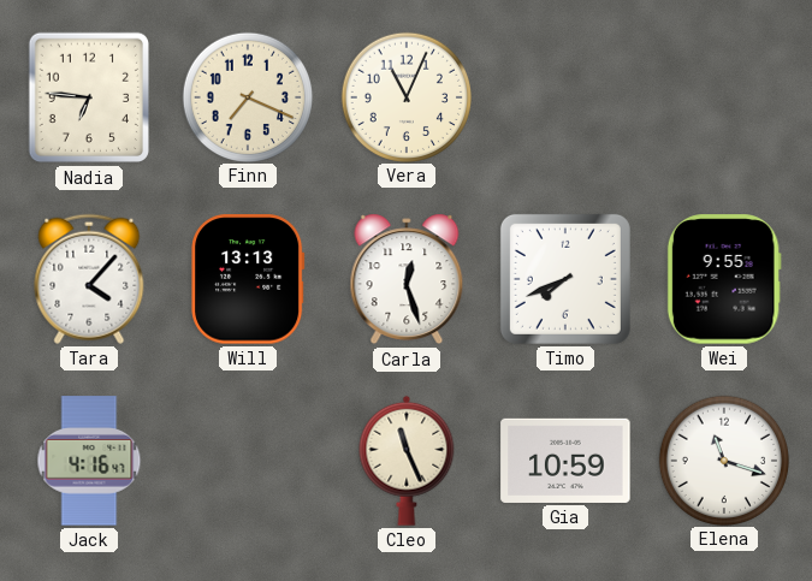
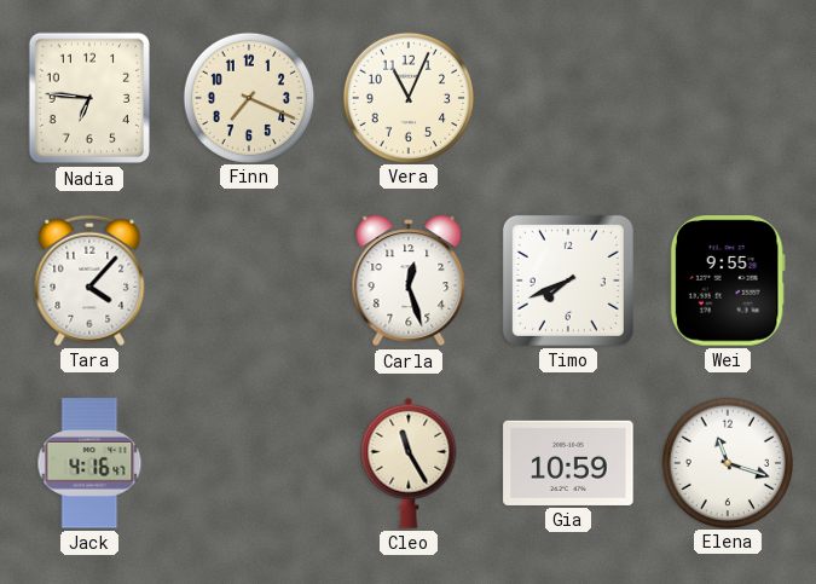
Will: 13:13 -> none (248, 279)
Cleo: 11:26 -> 11:25 (409, 463)
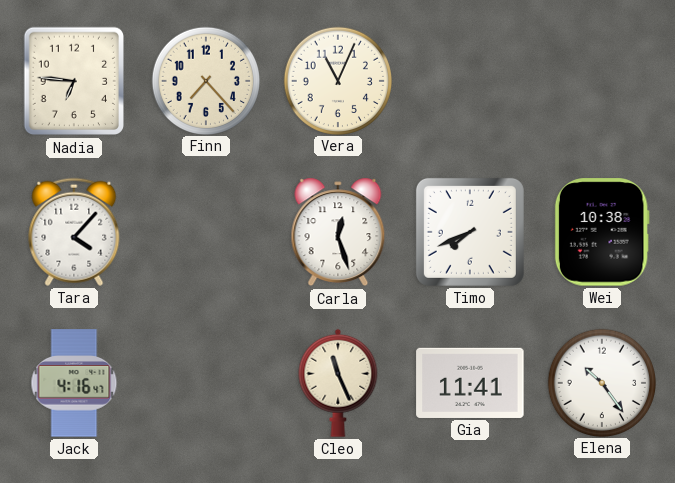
Finn: 7:19 -> 7:23 (205, 80)
Wei: 9:55 -> 10:38 (602, 232)
Cleo: 11:25 -> 11:26 (338, 383)
Gia: 10:59 -> 11:41 (470, 383)
Elena: 11:18 -> 10:24 (601, 382)
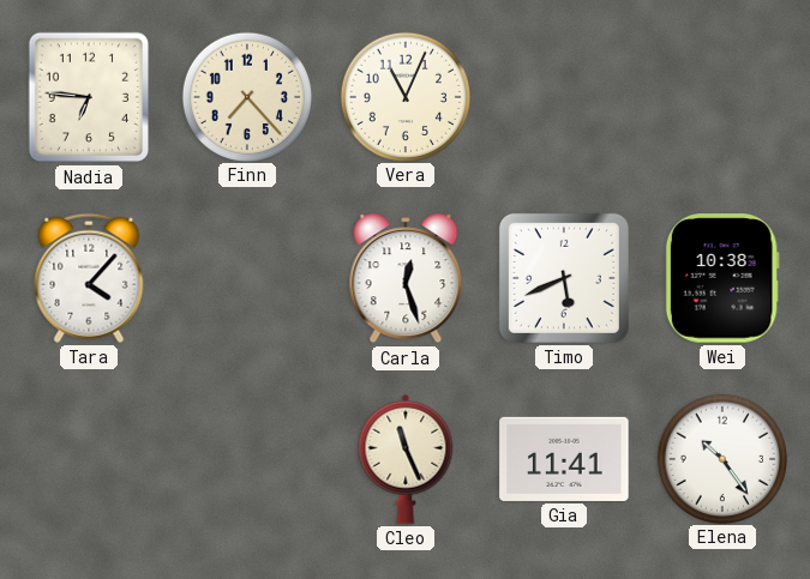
Timo: 7:41 -> 5:41 (564, 278)
Jack: 4:16 -> none (74, 383)
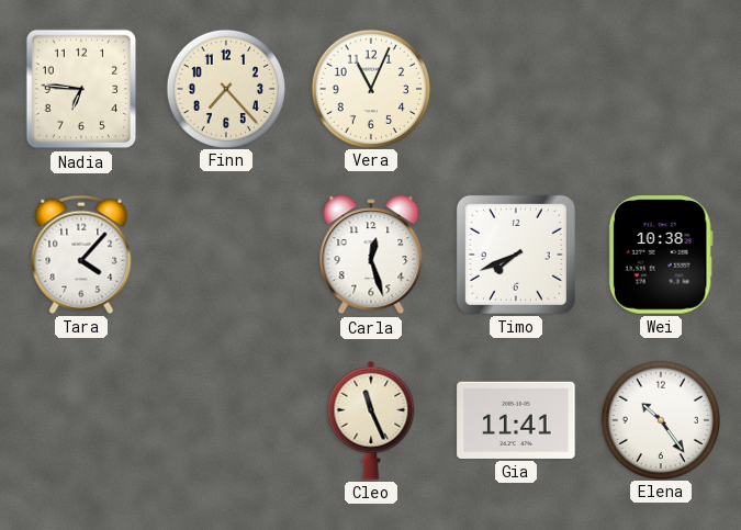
Timo: 5:41 -> 7:41 (516, 255)
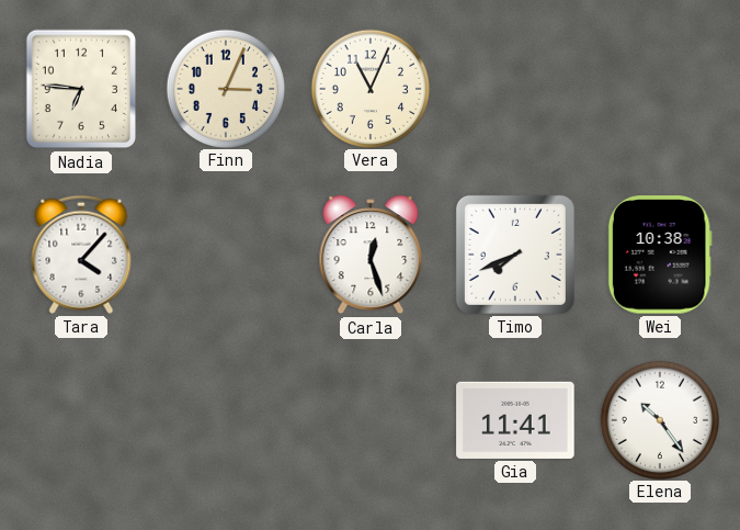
Finn: 7:23 -> 3:04 (225, 88)
Cleo: 11:26 -> none (371, 420)
